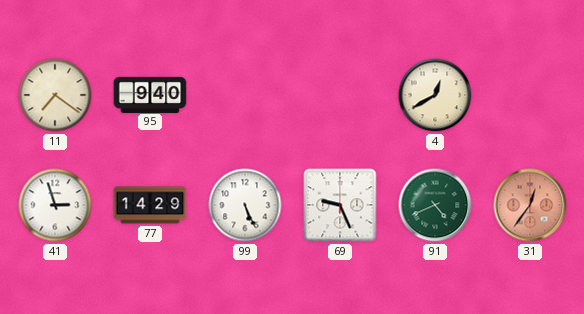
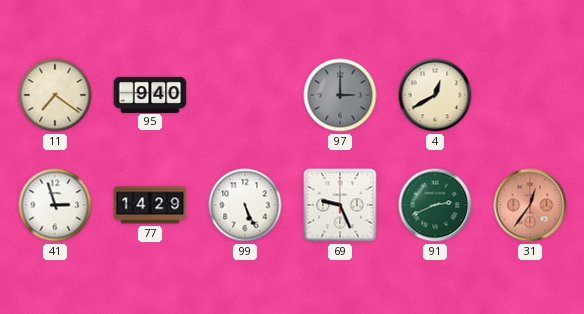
97: none -> 3:00 (340, 95)
91: 4:41 -> 2:41 (435, 205)
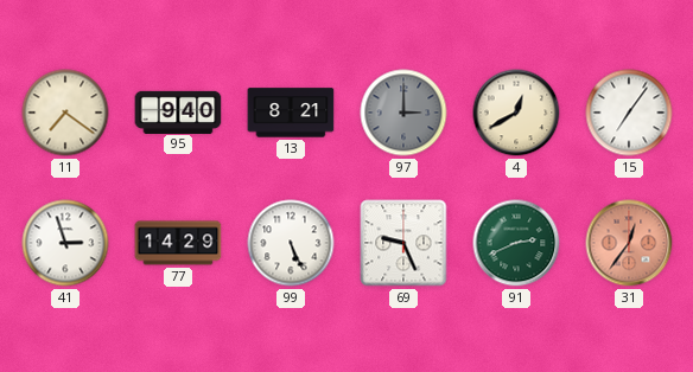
13: none -> 8:21 (291, 113)
15: none -> 7:06 (629, 113)
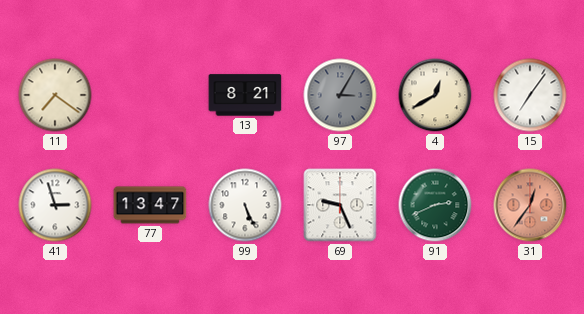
95: 9:40 -> none (178, 111)
97: 3:00 -> 3:05 (340, 95)
77: 14:29 -> 13:47 (150, 205)
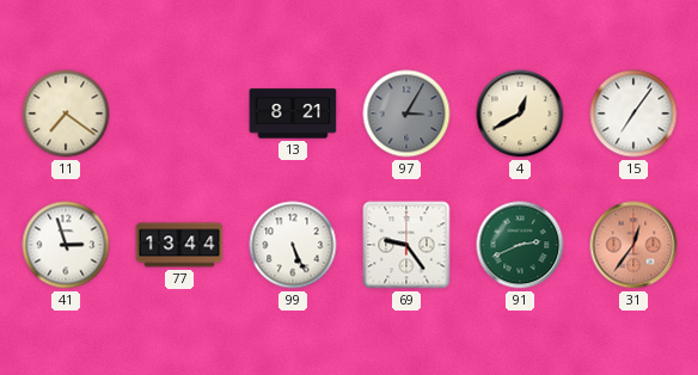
77: 13:47 -> 13:44 (179, 245)
69: 9:26 -> 9:24 (406, 245)
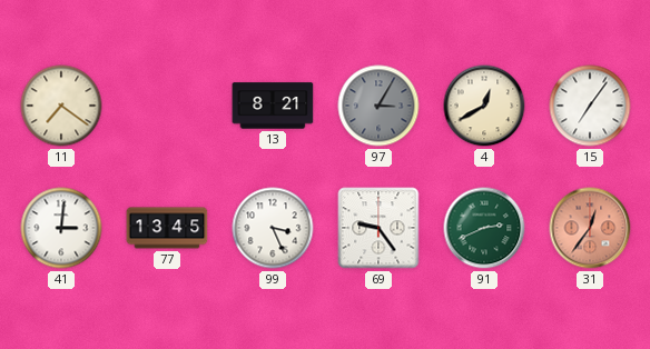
41: 2:57 -> 3:01 (61, 228)
77: 13:44 -> 13:45 (167, 228)
99: 5:26 -> 3:26 (273, 228)
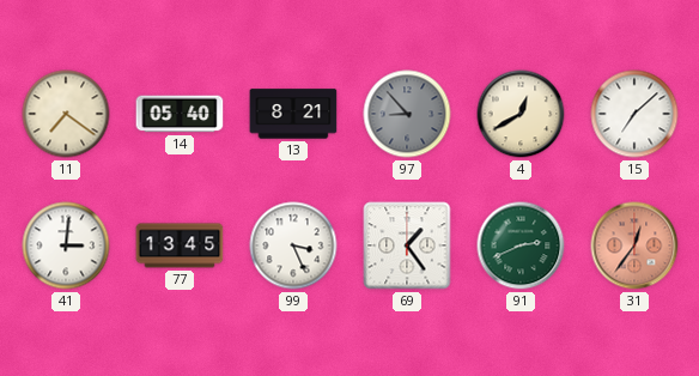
14: none -> 05:40 (180, 114)
97: 3:05 -> 8:53 (407, 114)
15: 7:06 -> 7:08 (634, 114)
69: 9:24 -> 1:24 (407, 245)
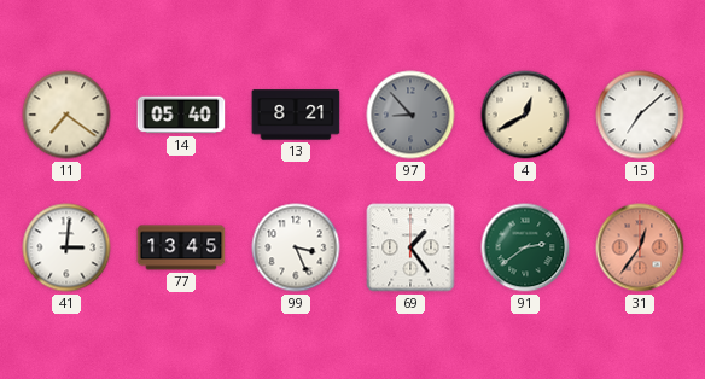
91: 2:41 -> 2:39 (525, 247)
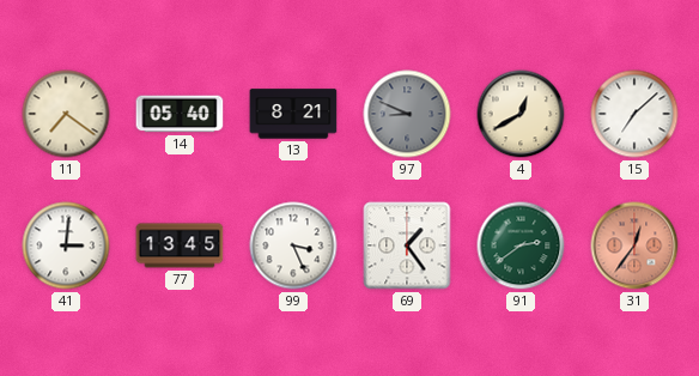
97: 8:53 -> 8:49 (407, 114)
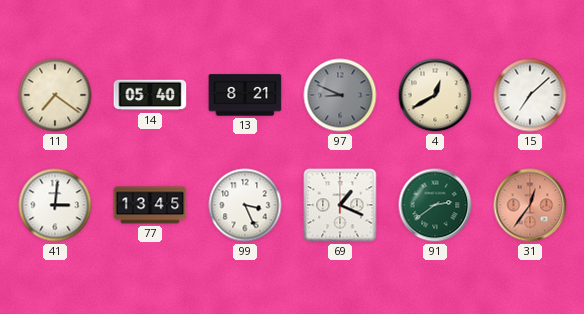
69: 1:24 -> 1:19 (340, 205)
